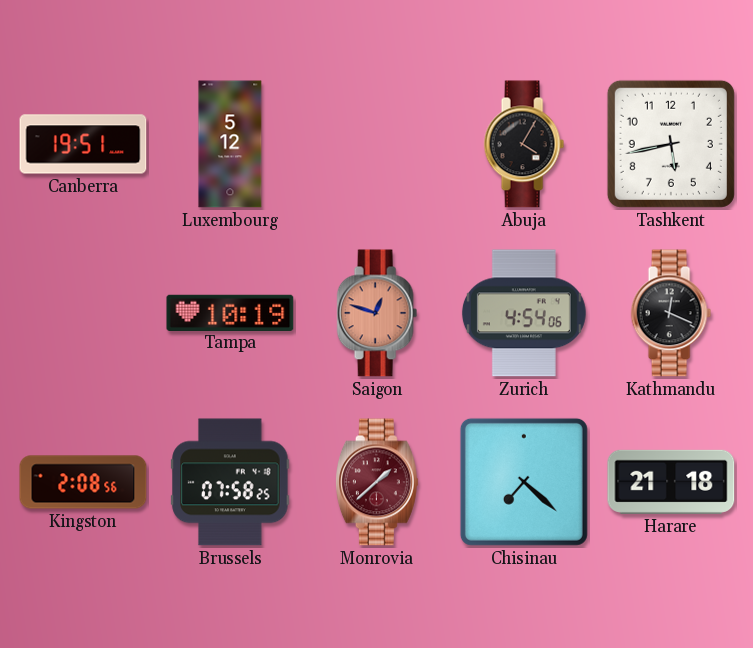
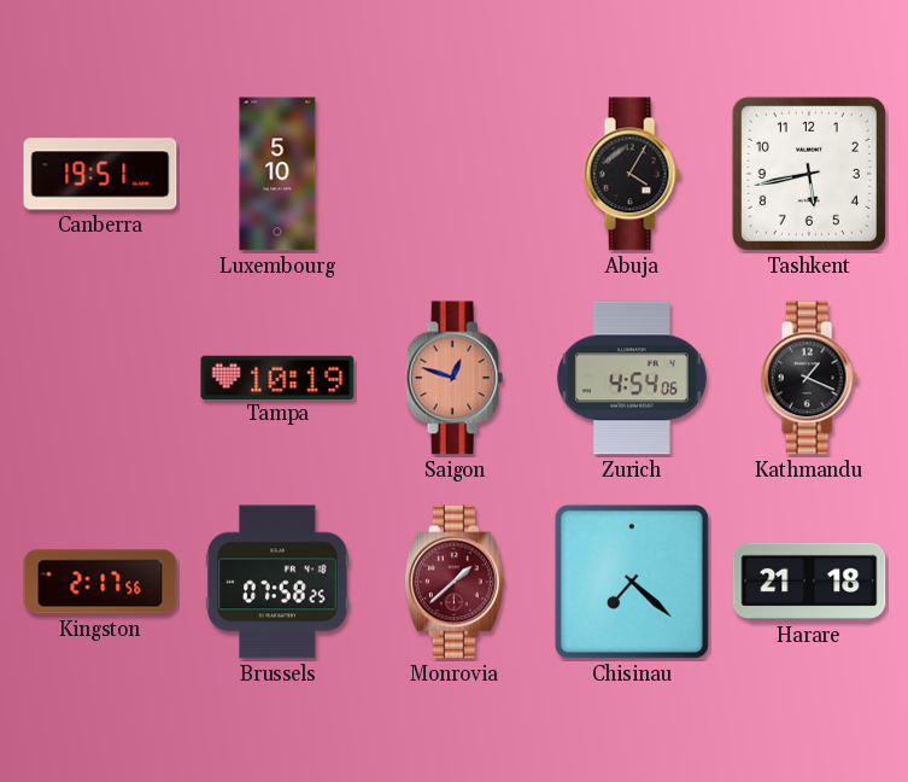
Luxembourg: 5:12 -> 5:10 (277, 174)
Kathmandu: 12:19 -> 1:19 (809, 378)
Kingston: 2:08 -> 2:17 (100, 582)
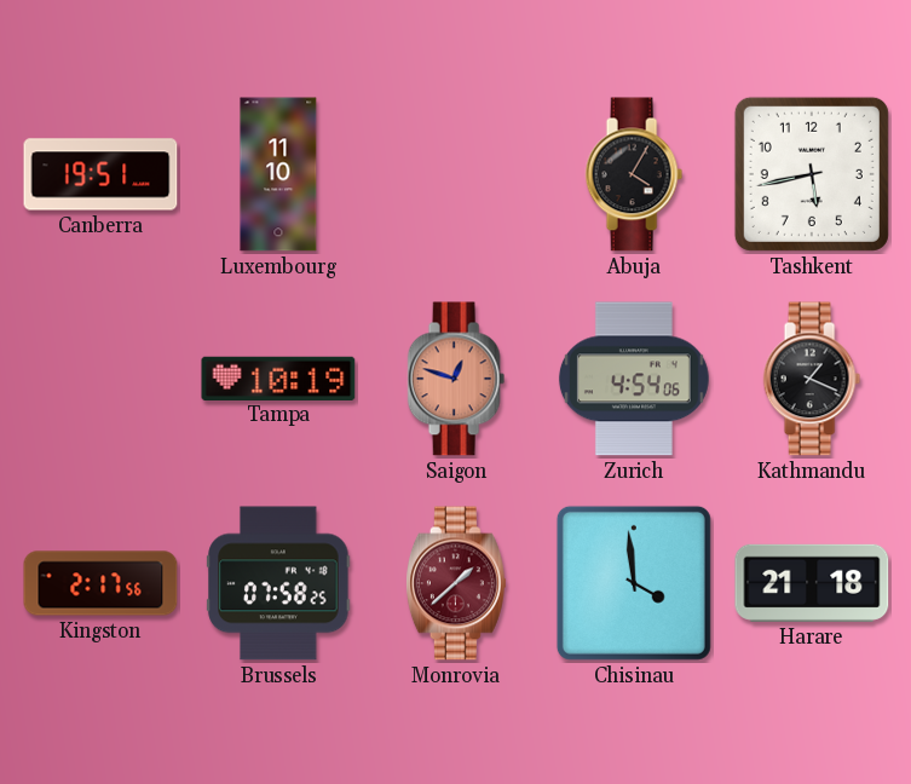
Luxembourg: 5:10 -> 11:10 (278, 174)
Chisinau: 7:22 -> 3:59 (634, 583)
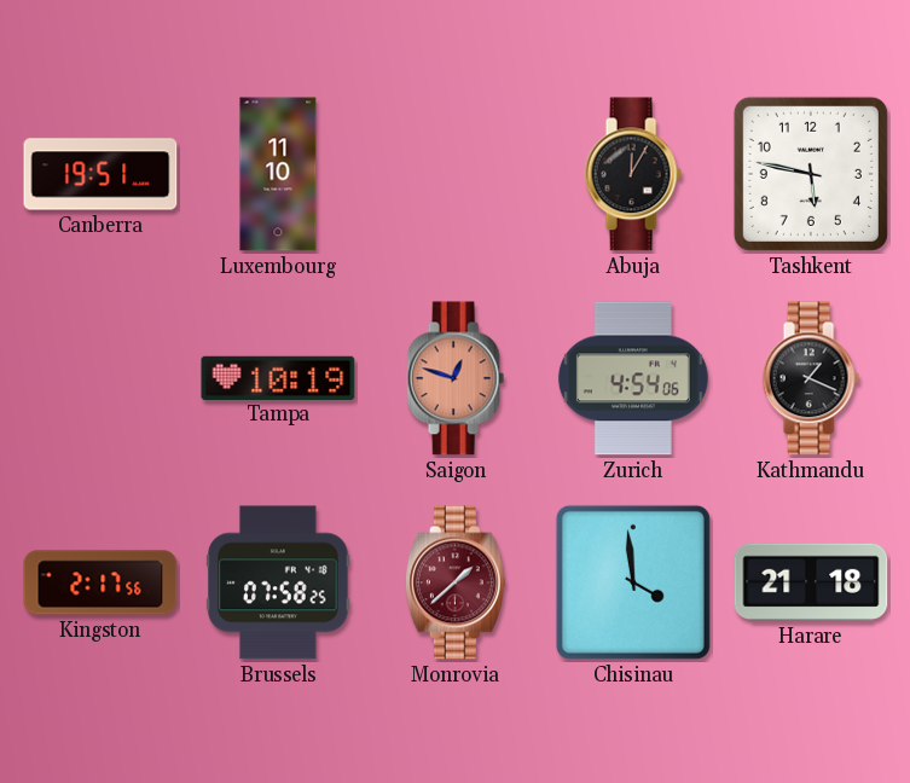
Abuja: 4:05 -> 12:05 (633, 174)
Tashkent: 5:43 -> 5:47 (811, 174)
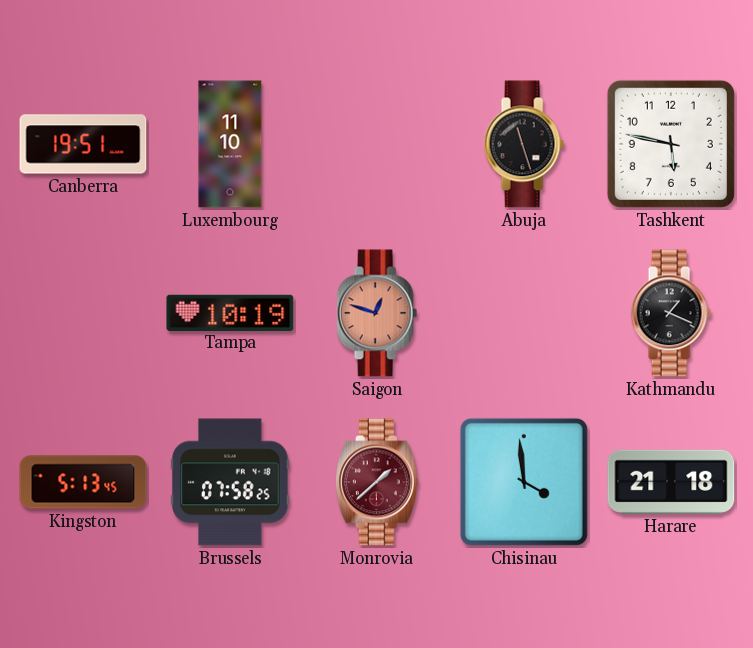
Abuja: 12:05 -> 11:27 (524, 144)
Zurich: 4:54 -> none (633, 378)
Kingston: 2:17 -> 5:13 (83, 482)
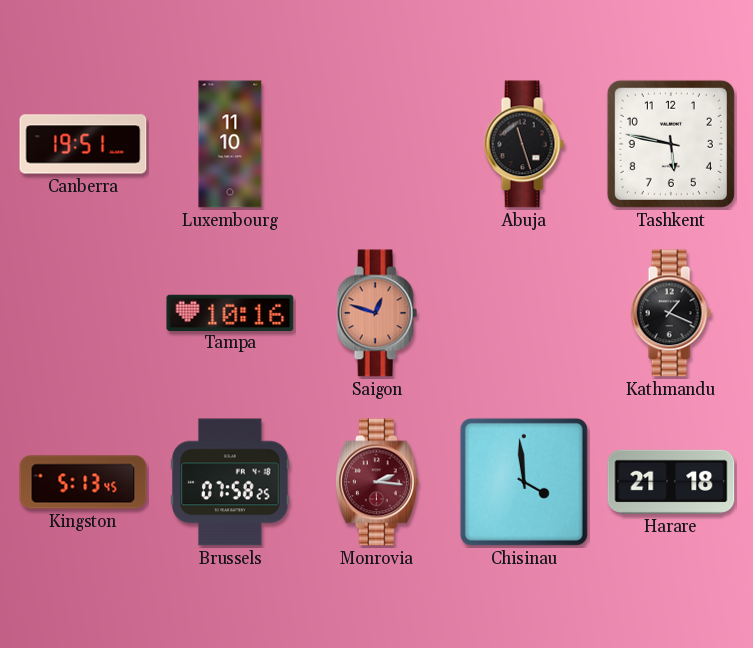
Tampa: 10:19 -> 10:16 (230, 312)
Monrovia: 1:38 -> 2:16 (377, 482)
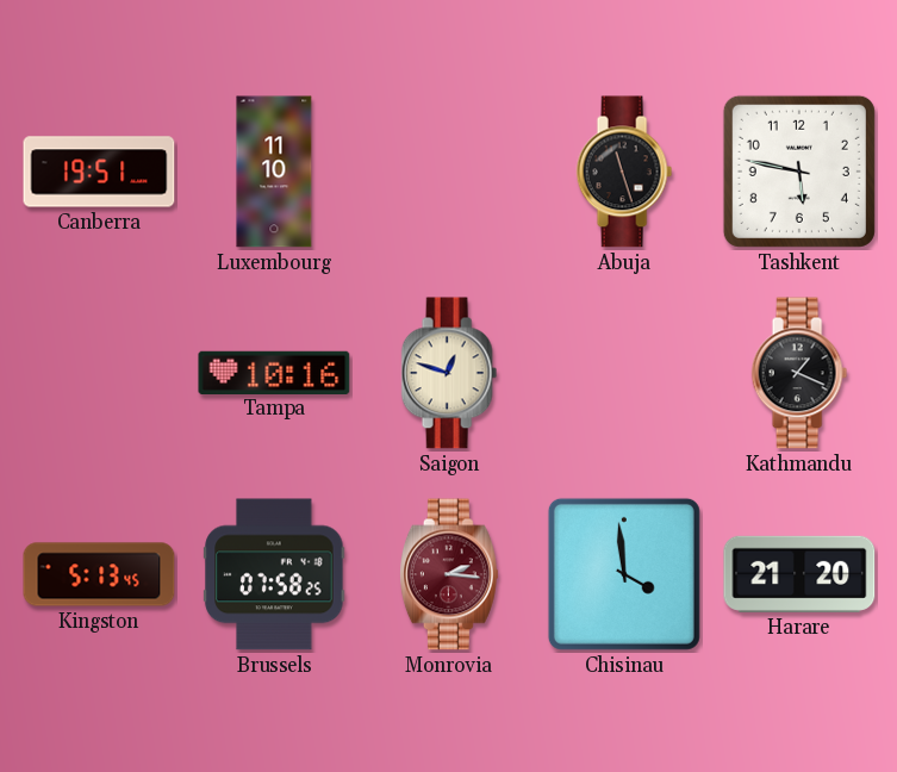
Saigon dial: salmon -> cream (449, 373)
Harare: 21:18 -> 21:20 (799, 574)
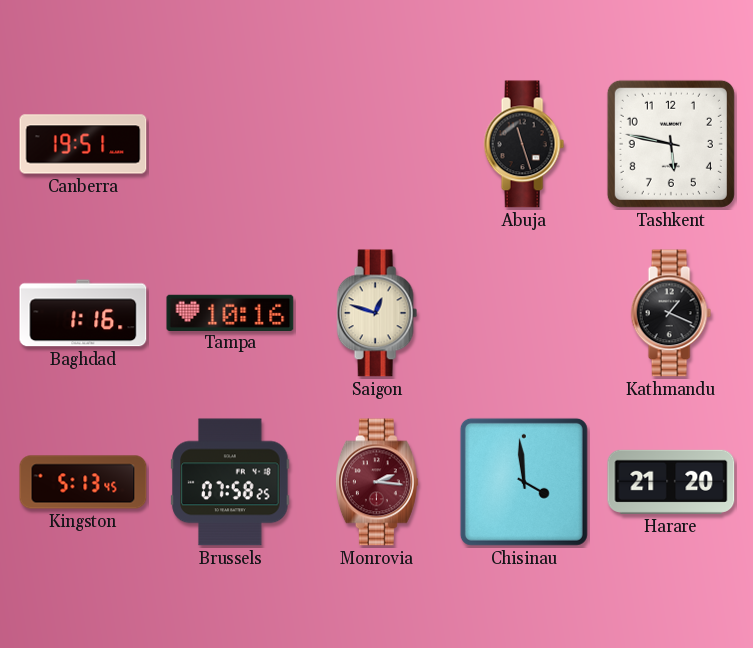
Luxembourg: 11:10 -> none (274, 172)
Baghdad: none -> 1:16 (83, 313)
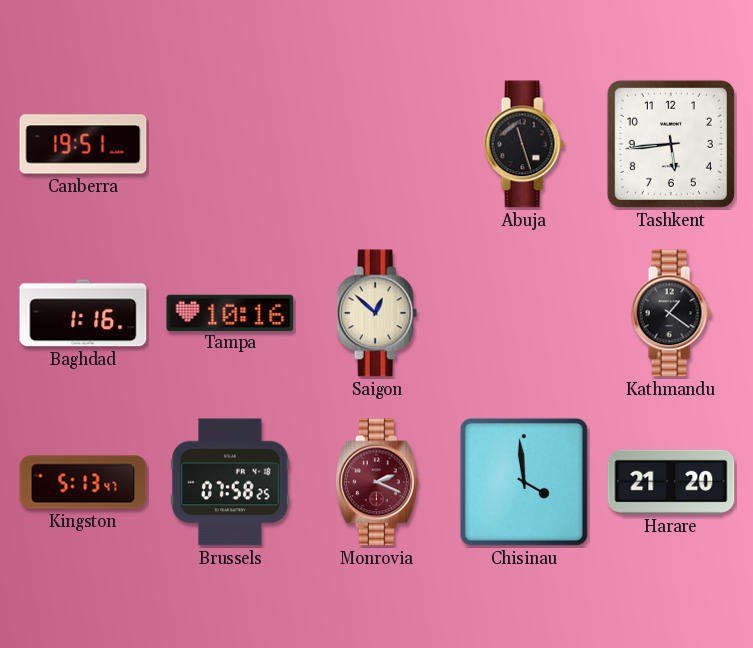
Tashkent: 5:47 -> 5:44 (671, 144)
Saigon: 12:48 -> 12:52 (377, 313)
Kathmandu: 1:19 -> 1:21 (671, 313)
Kingston: 5:13:45 -> 5:13:47 (83, 482)
Monrovia: 2:16 -> 2:19 (377, 482)
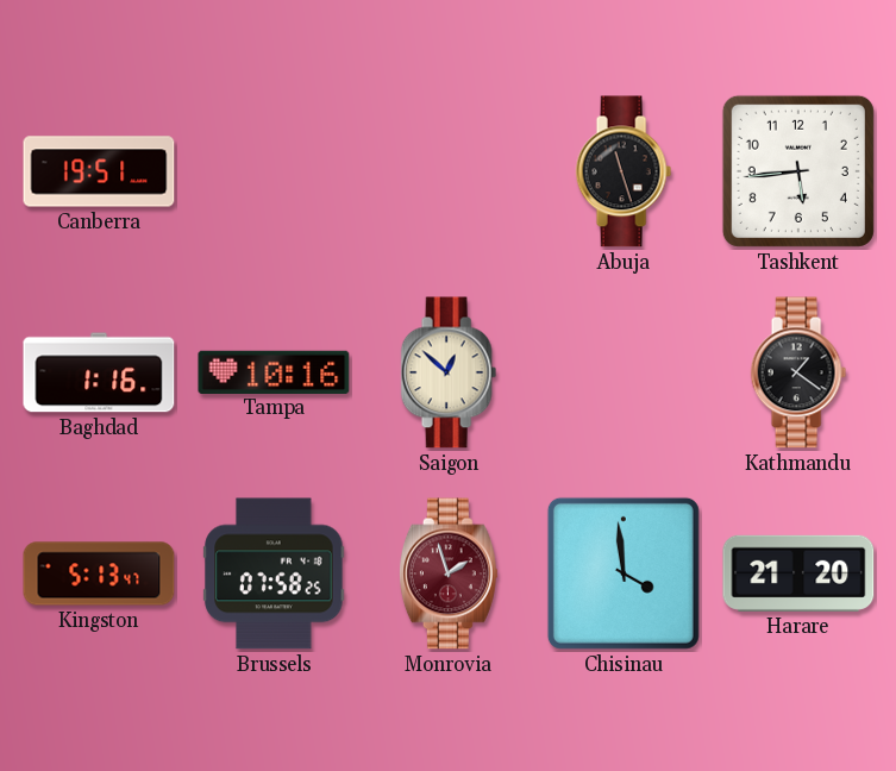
Monrovia: 2:19 -> 1:57 (449, 573)
